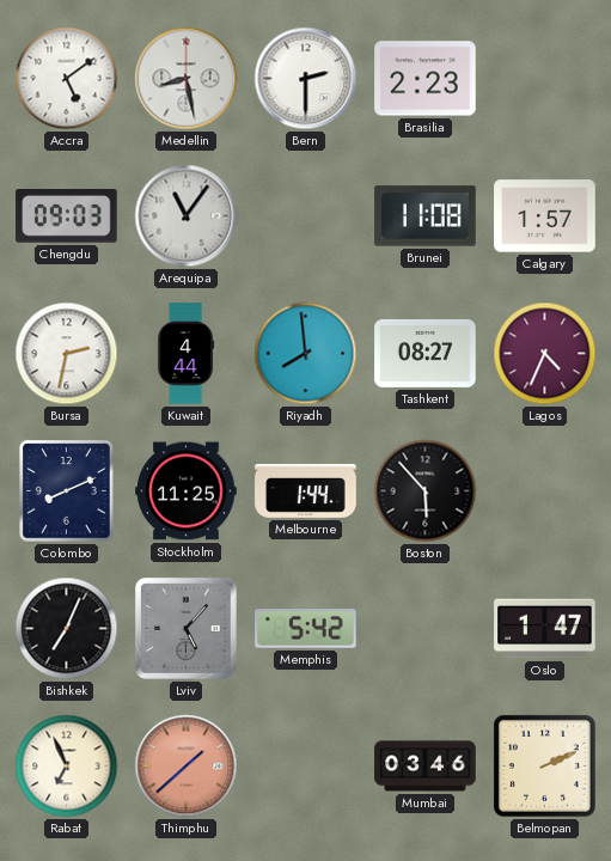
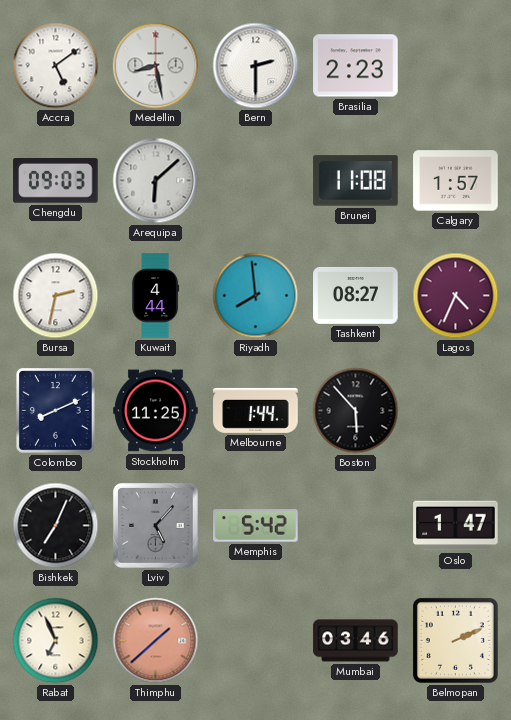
Arequipa: 11:06 -> 6:08 (156, 181)
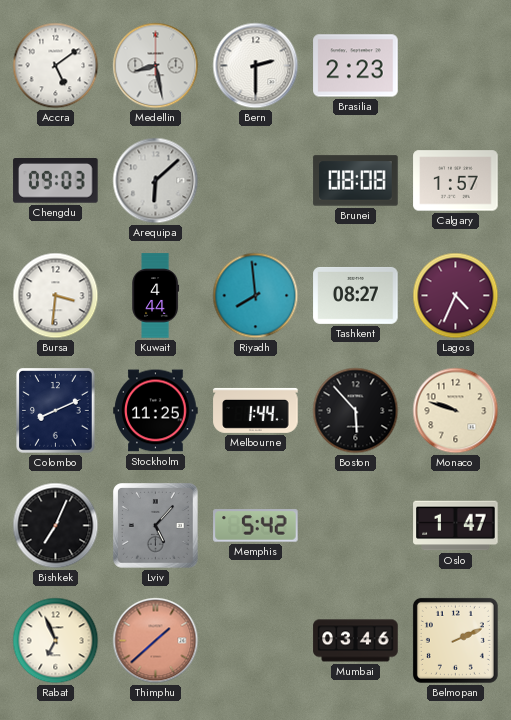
Brunei: 11:08 -> 08:08 (356, 181)
Bursa: 2:32 -> 3:31 (56, 296)
Monaco: none -> 9:48 (456, 411)
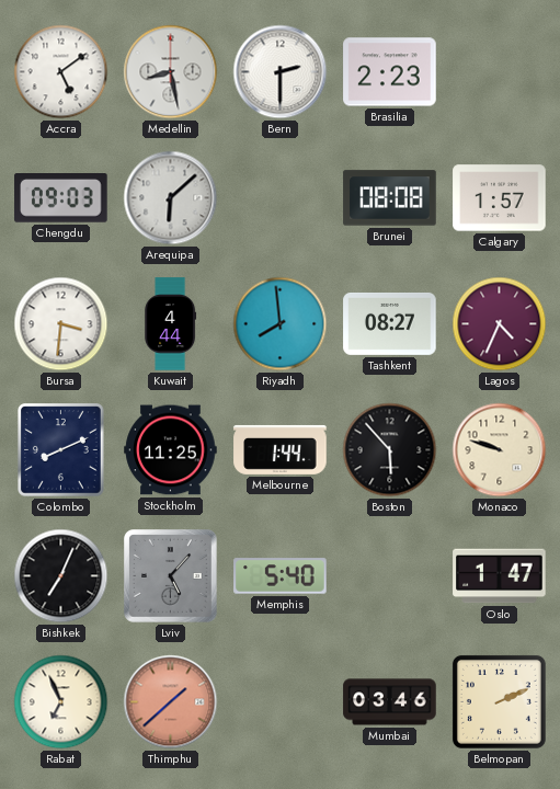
Memphis: 5:42 -> 5:40 (281, 576)
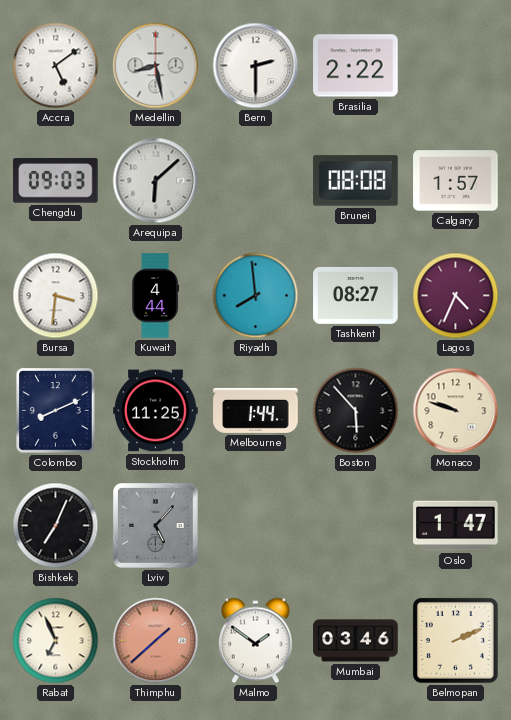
Brasilia: 2:23 -> 2:22 (356, 66)
Memphis: 5:40 -> none (281, 576)
Malmo: none -> 1:51 (255, 641)
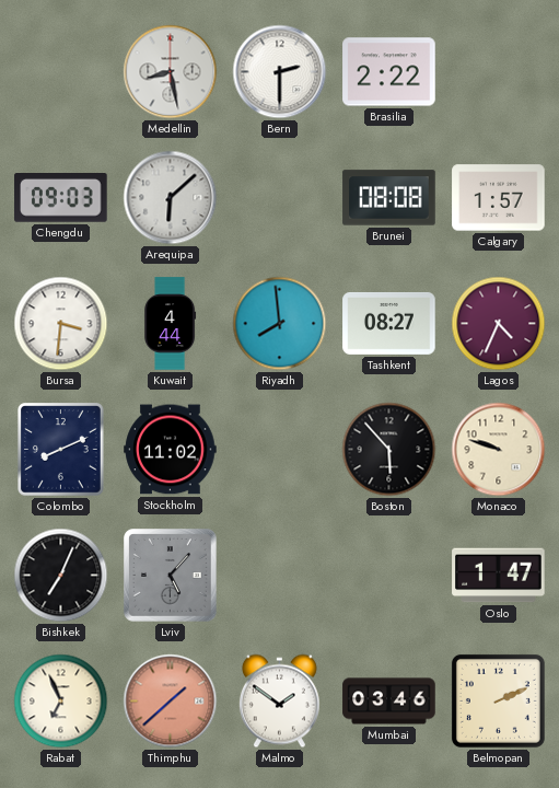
Accra: 5:09 -> none (56, 66)
Stockholm: 11:25 -> 11:02 (171, 450)
Melbourne: 1:44 -> none (256, 410)
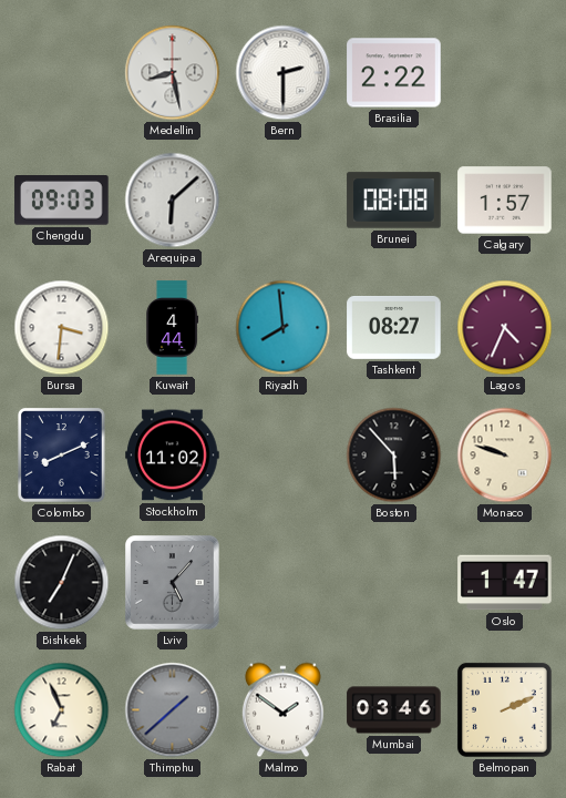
Thimphu dial: salmon -> grey (173, 710)
